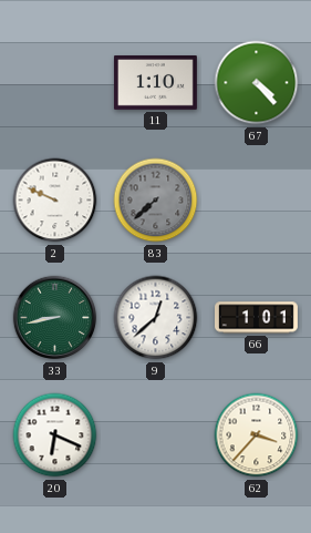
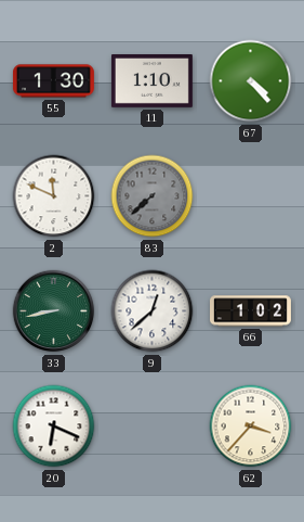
55: none -> 1:30 (53, 81)
2: 9:49 -> 11:49 (54, 196)
66: 1:01 -> 1:02 (251, 311)
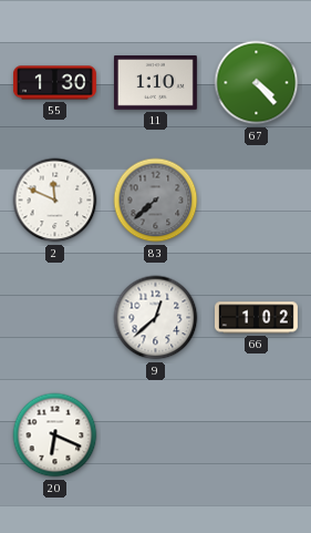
33: 8:43 -> none (54, 311)
62: 3:37 -> none (251, 426)
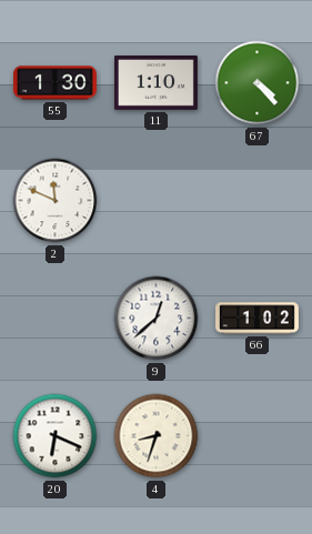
83: 7:38 -> none (156, 201)
4: none -> 8:33 (157, 436)
